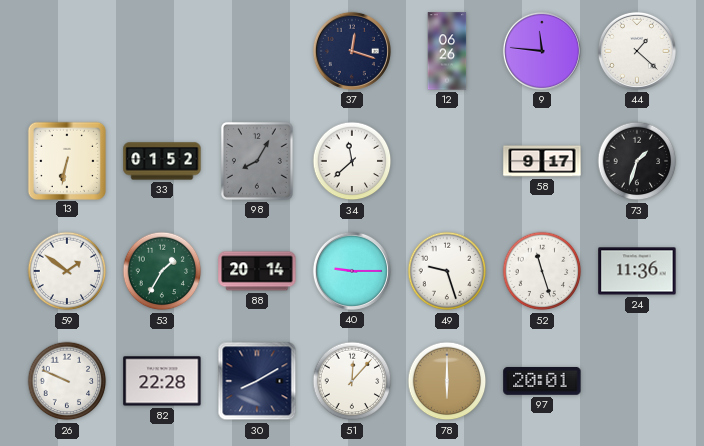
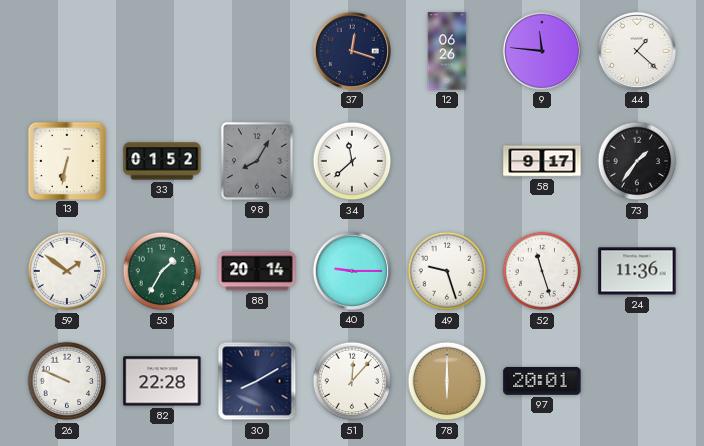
73: 1:33 -> 1:36 (637, 161)
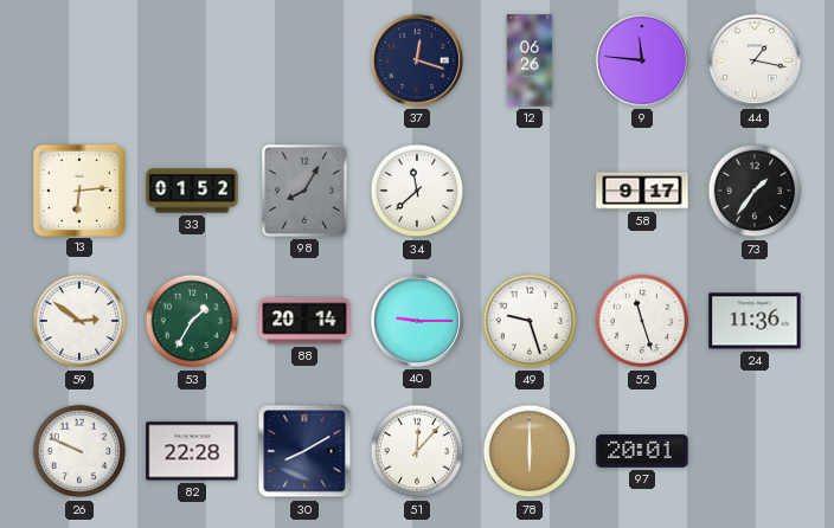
44: 1:22 -> 1:17 (755, 60)
13: 6:32 -> 6:14 (78, 189)
59: 1:51 -> 2:51 (79, 321)
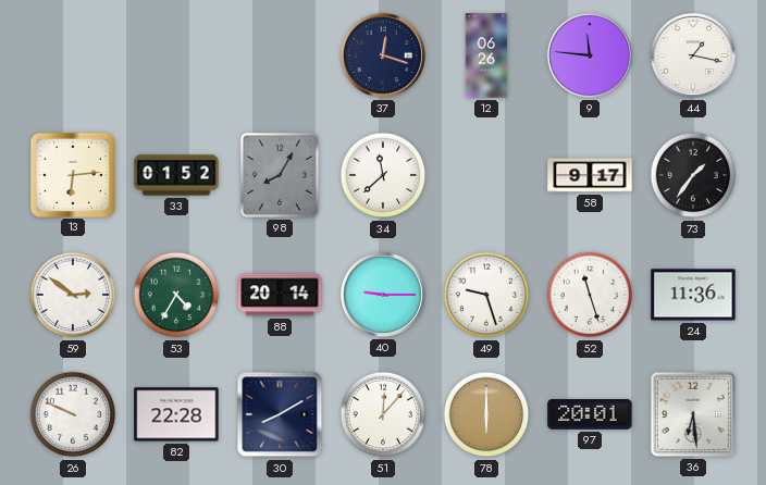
53: 1:35 -> 4:35 (176, 295)
36: none -> 6:29 (693, 414)
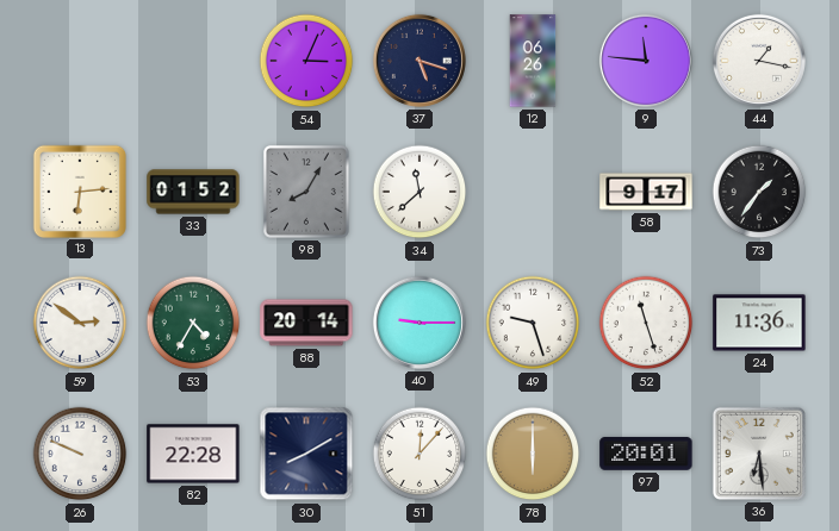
54: none -> 3:04 (306, 61)
37: 12:18 -> 5:18 (419, 61)
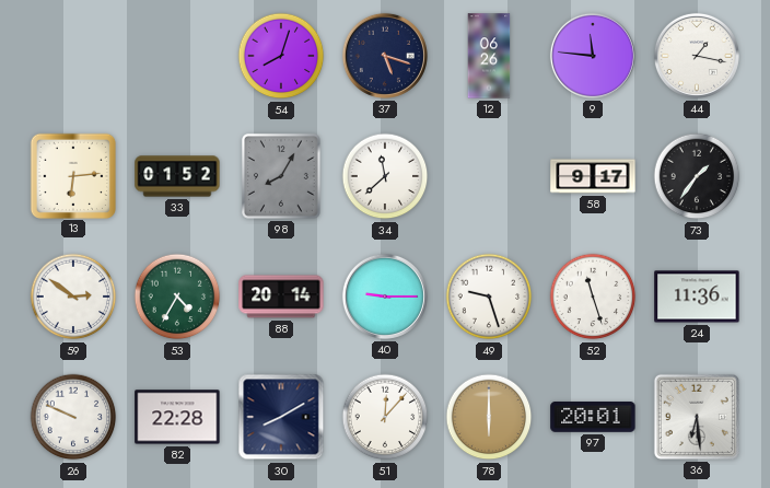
54: 3:04 -> 8:03 (281, 56)
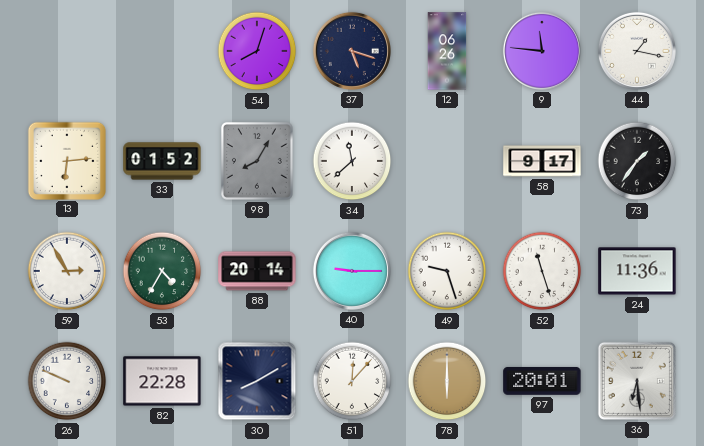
59: 2:51 -> 2:55 (67, 271)
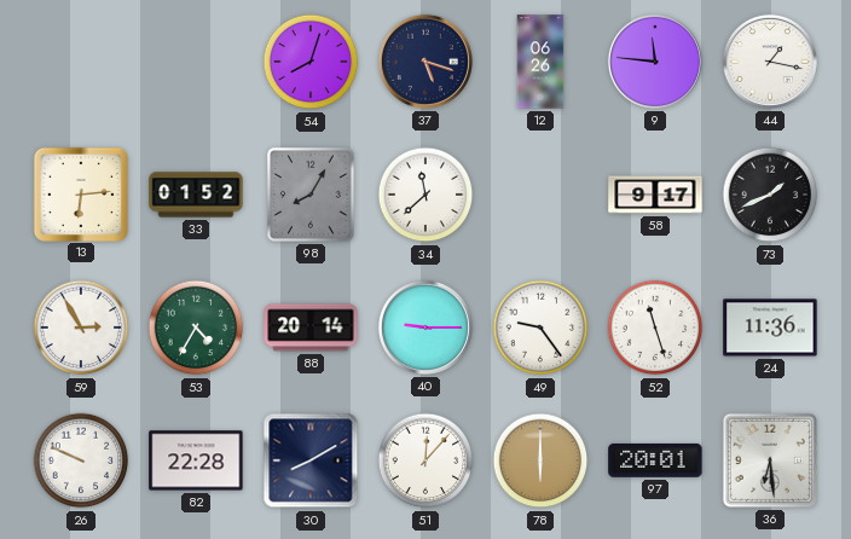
73: 1:36 -> 1:41 (770, 195)
49: 9:27 -> 9:24 (540, 328)
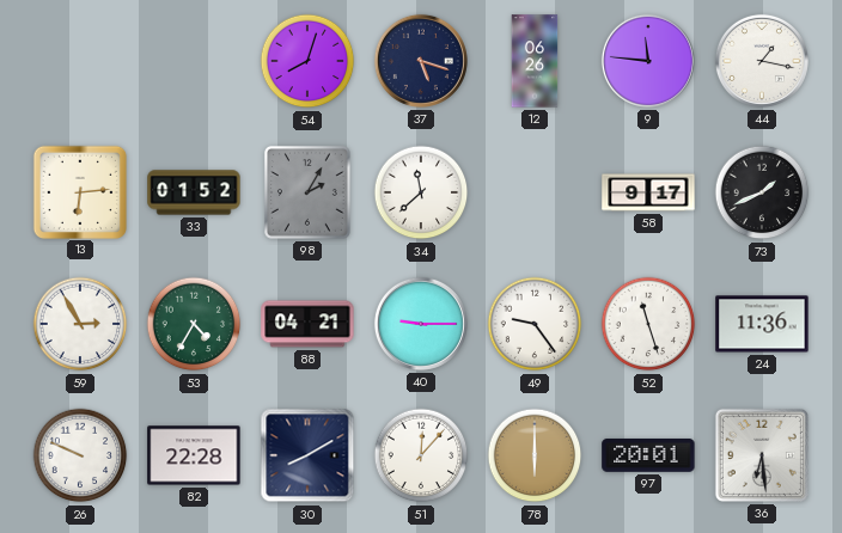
98: 8:05 -> 2:05 (307, 192)
88: 20:14 -> 04:21 (307, 324)
